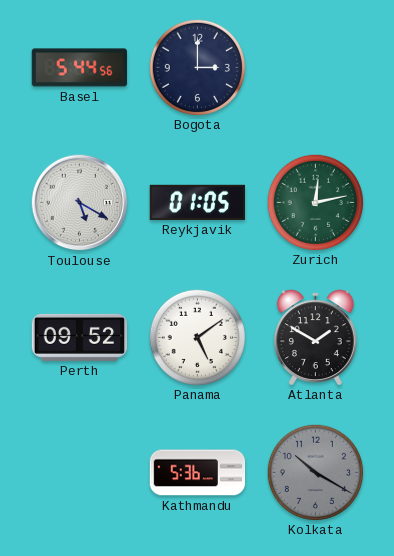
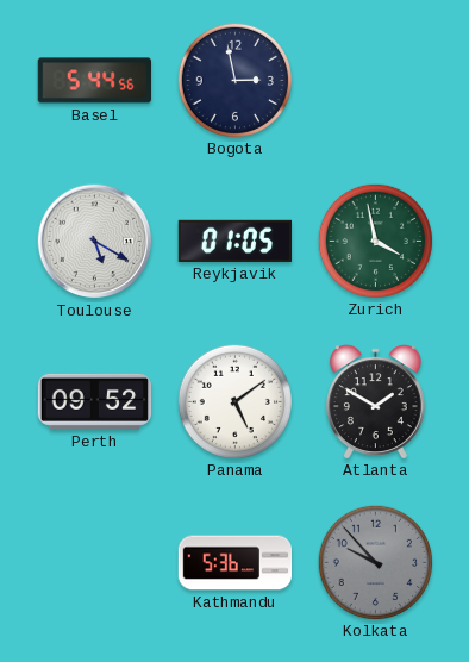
Bogota: 3:00 -> 2:58 (234, 80)
Zurich: 12:13 -> 3:58 (375, 241)
Kolkata: 10:20 -> 9:53 (375, 562)
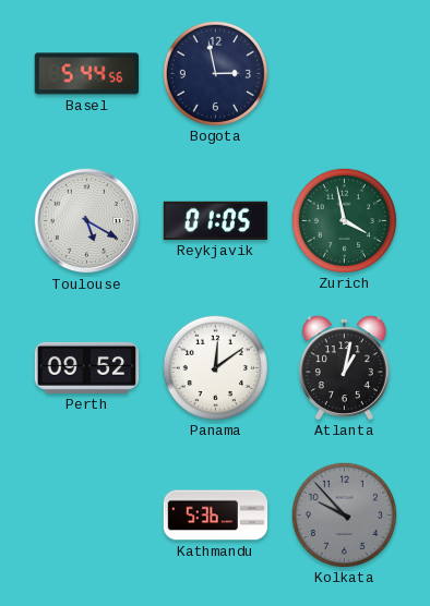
Panama: 5:09 -> 12:09 (215, 367)
Atlanta: 1:50 -> 1:02 (344, 367)
